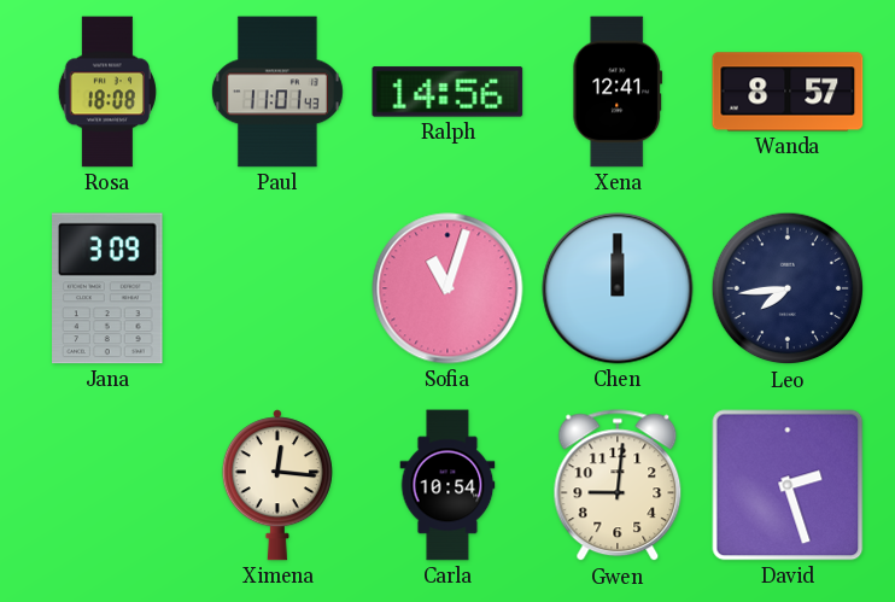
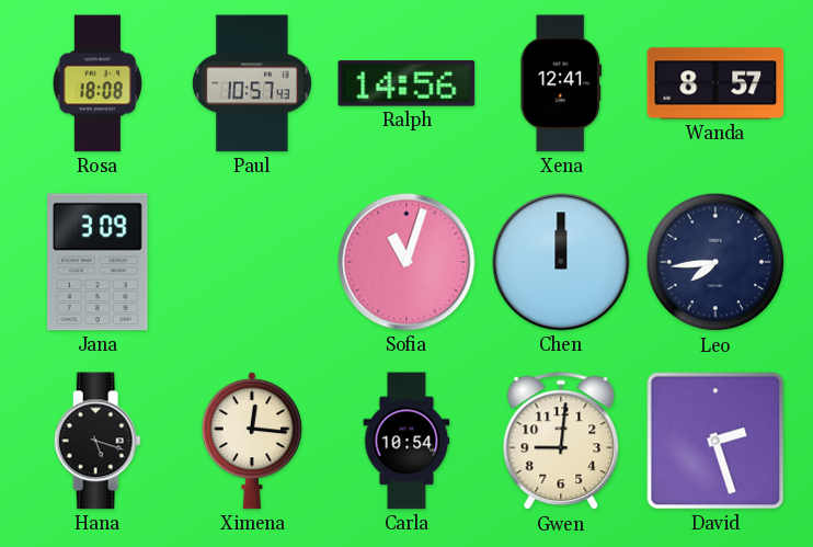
Paul: 11:01 -> 10:57 (252, 83)
Hana: none -> 5:18 (98, 441)
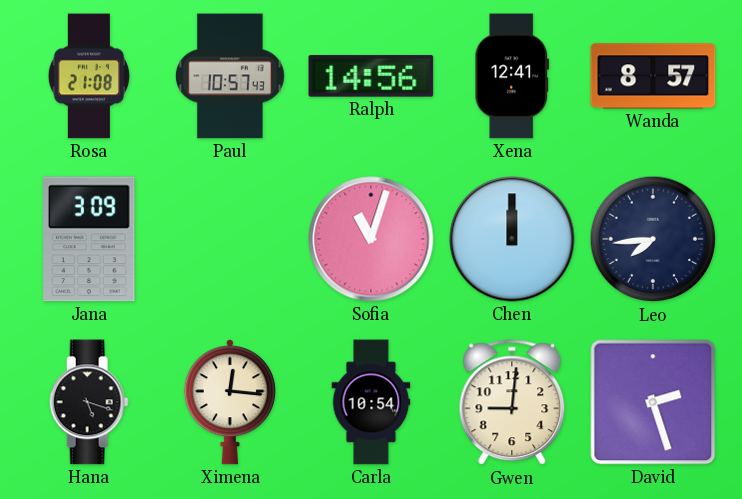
Rosa: 18:08 -> 21:08 (88, 76)
